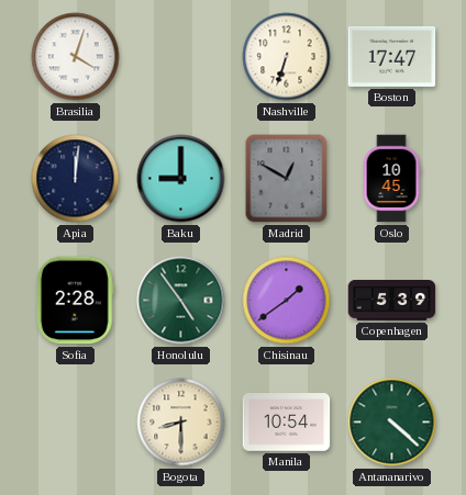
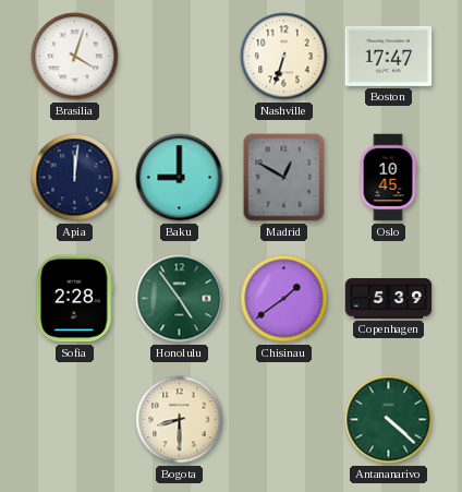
Manila: 10:54 -> none (287, 423)
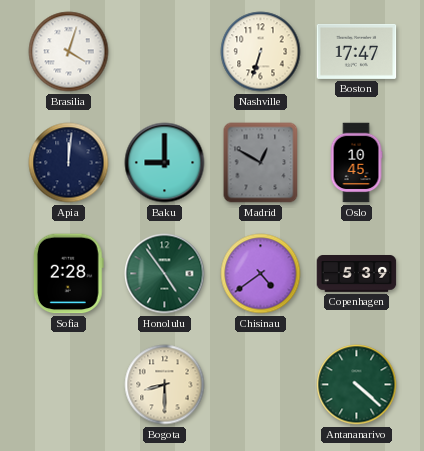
Chisinau: 1:39 -> 4:39 (261, 274)
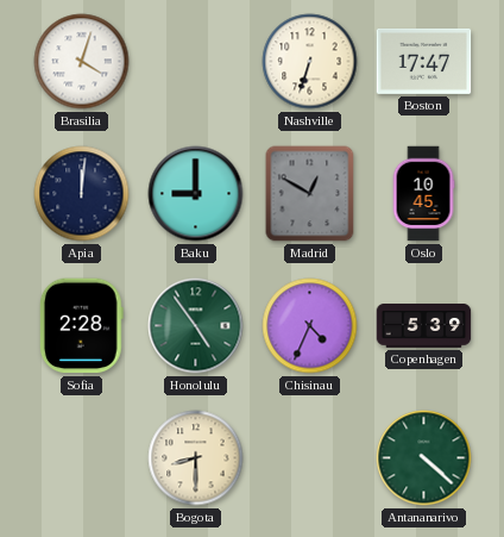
Chisinau: 4:39 -> 4:34 (310, 326)
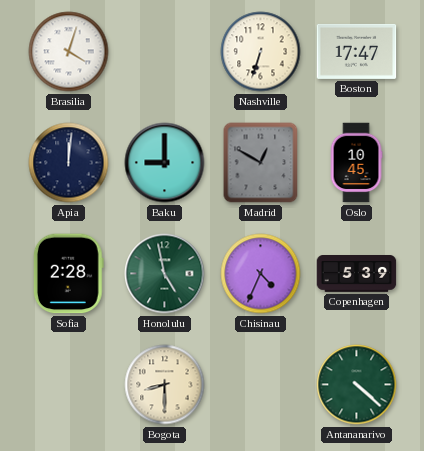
Honolulu: 4:54 -> 4:58 (165, 274)
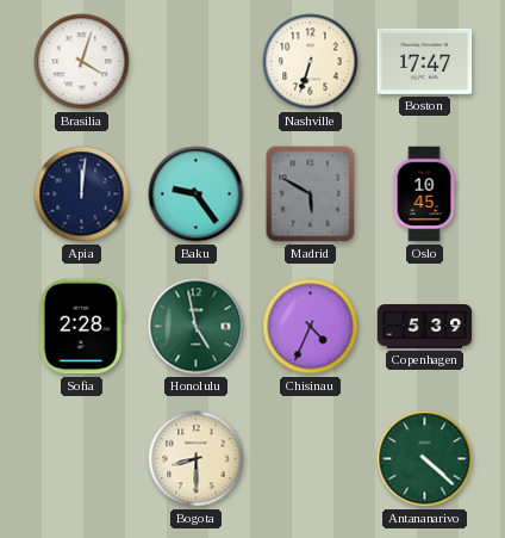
Baku: 9:00 -> 9:24 (197, 194)
Madrid: 12:50 -> 5:50 (311, 194)
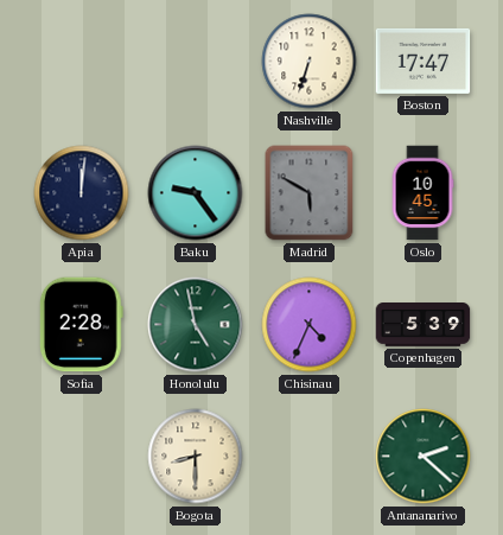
Brasilia: 4:03 -> none (82, 62)
Antananarivo: 4:22 -> 2:22 (424, 457)
